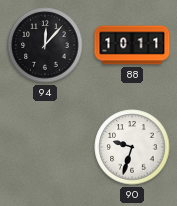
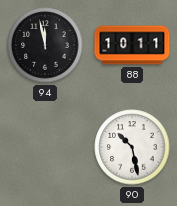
94: 12:07 -> 11:58 (45, 45)
90: 9:33 -> 10:28 (132, 147)
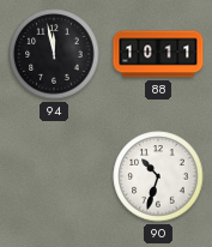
90: 10:28 -> 10:33 (158, 176)
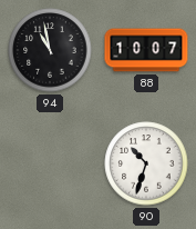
94: 11:58 -> 10:58 (50, 50)
88: 10:11 -> 10:07 (146, 50)
